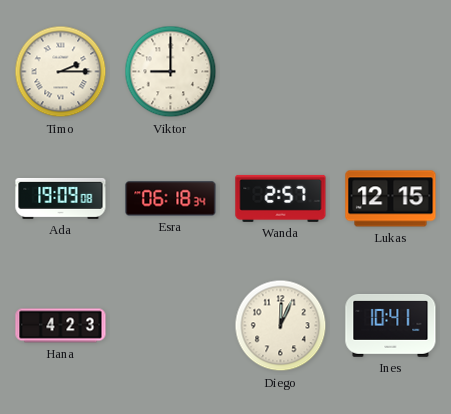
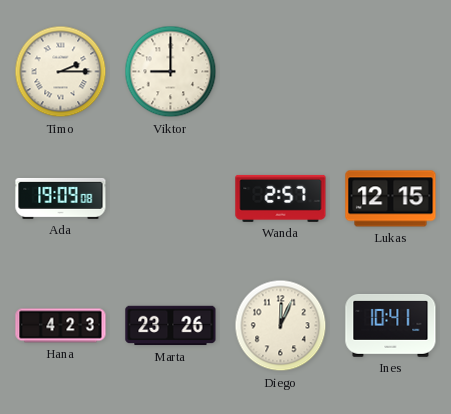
Esra: 06:18 -> none (171, 199)
Marta: none -> 23:26 (171, 326)
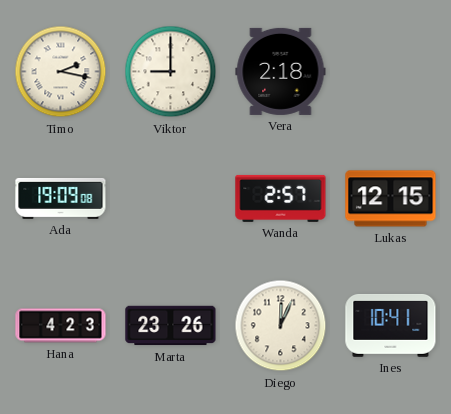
Timo: 2:15 -> 2:17 (61, 72)
Vera: none -> 2:18 (281, 71)
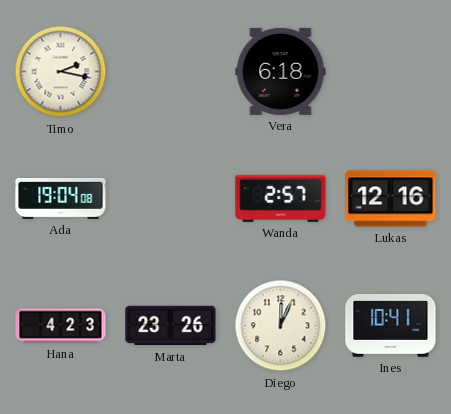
Viktor: 9:00 -> none (171, 72)
Vera: 2:18 -> 6:18 (281, 71)
Ada: 19:09 -> 19:04 (61, 198)
Lukas: 12:15 -> 12:16 (391, 199)
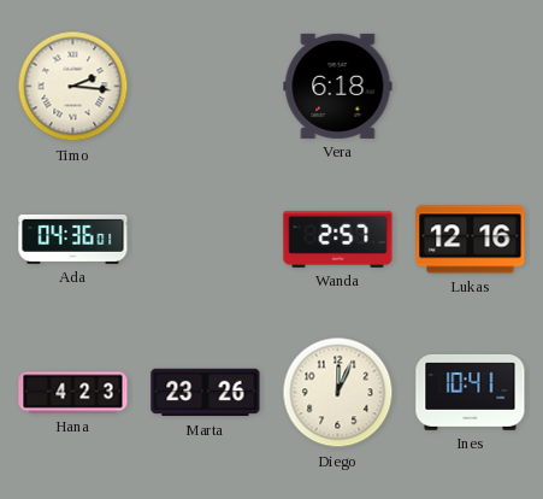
Timo: 2:17 -> 2:16 (73, 87)
Ada: 19:04 -> 04:36 (73, 239)
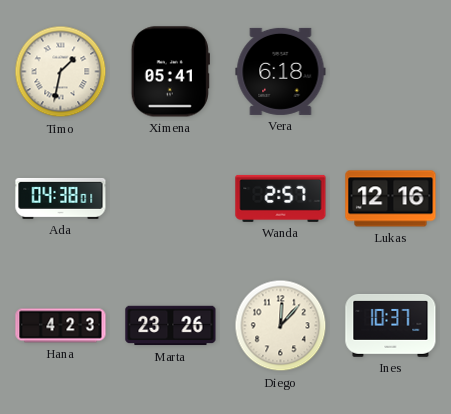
Timo: 2:16 -> 1:32 (61, 72)
Ximena: none -> 05:41 (170, 72)
Ada: 04:36 -> 04:38 (61, 198)
Diego: 12:04 -> 12:07 (281, 326)
Ines: 10:41 -> 10:37 (391, 325)
